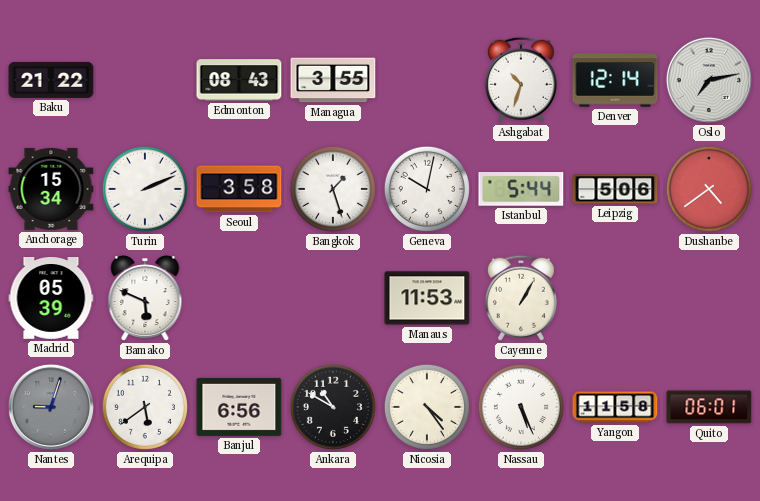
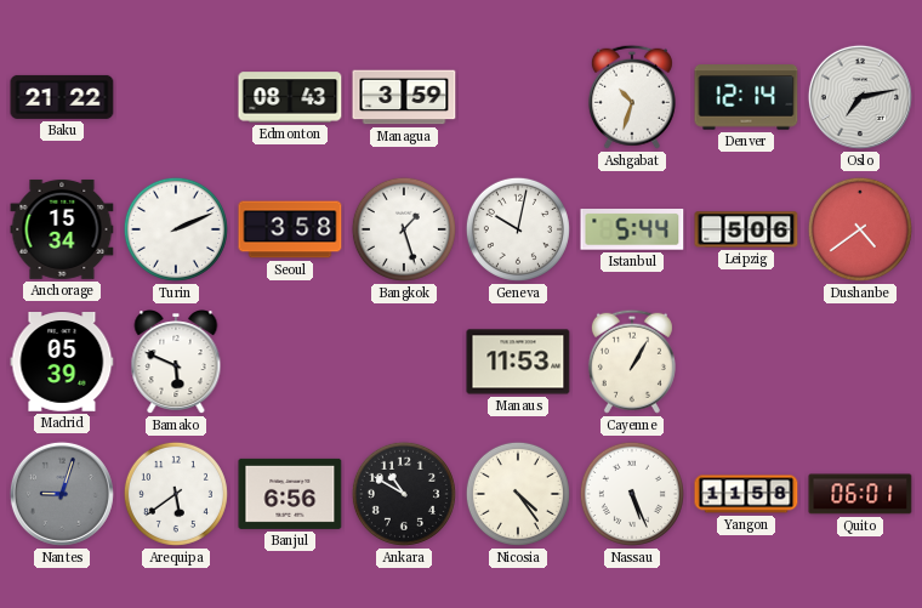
Managua: 3:55 -> 3:59 (404, 97)
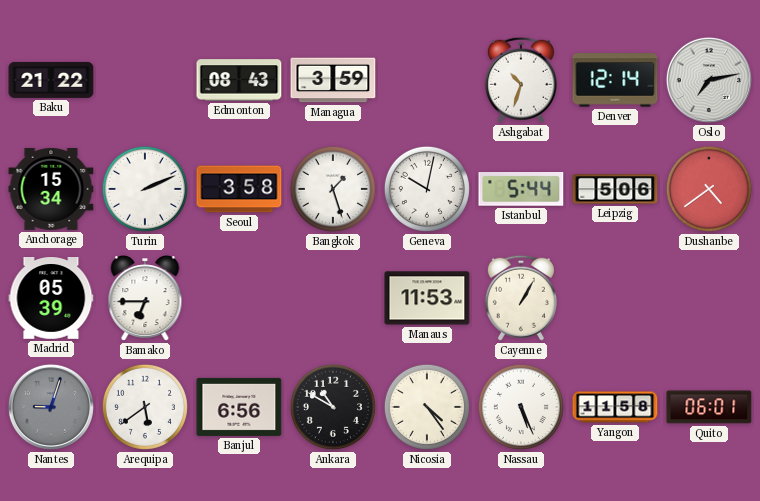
Bamako: 5:49 -> 6:45 (145, 299)
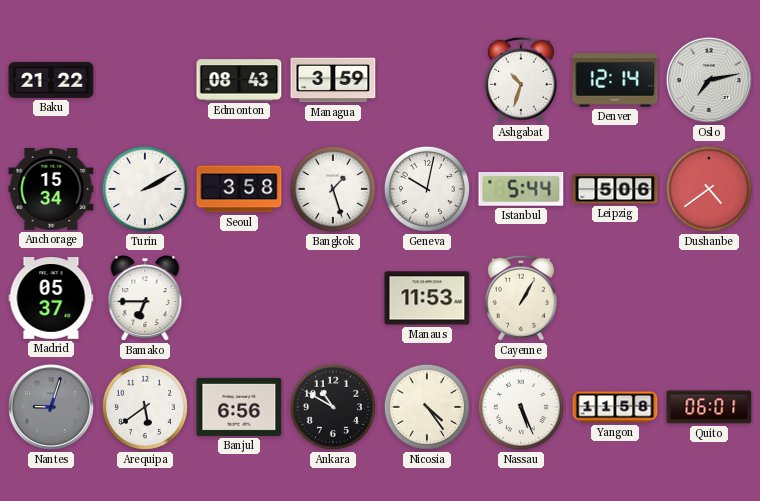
Turin: 2:11 -> 2:10 (145, 189)
Madrid: 05:39 -> 05:37 (51, 298)
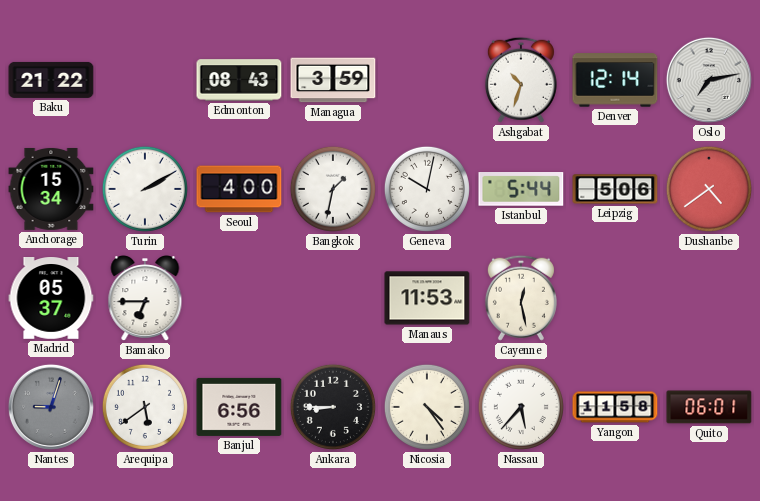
Seoul: 3:58 -> 4:00 (239, 189)
Bangkok: 1:27 -> 1:32 (333, 189)
Cayenne: 1:05 -> 12:28 (521, 298)
Ankara: 10:50 -> 8:45 (333, 407)
Nassau: 5:26 -> 5:37 (521, 407)
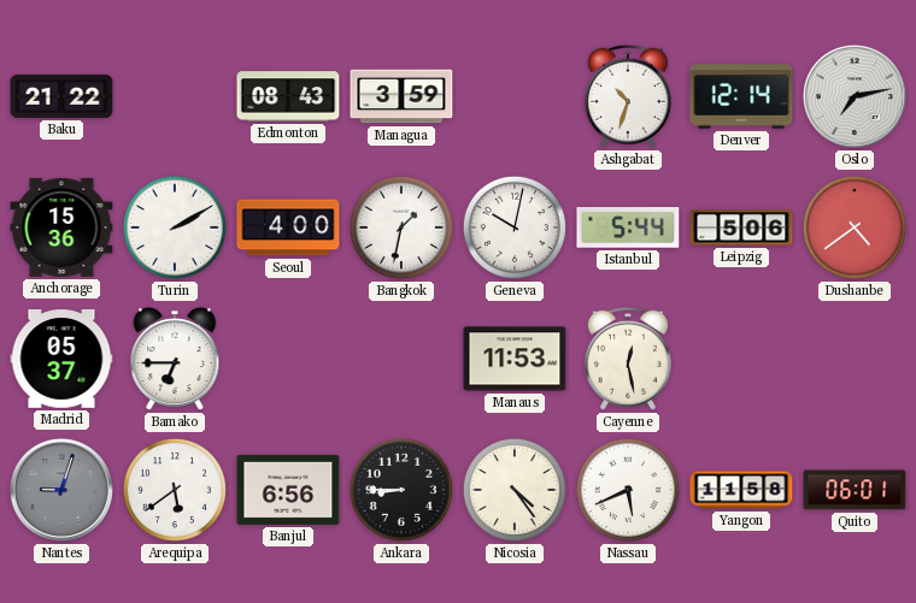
Anchorage: 15:34 -> 15:36 (61, 227)
Nassau: 5:37 -> 5:41 (628, 490)
